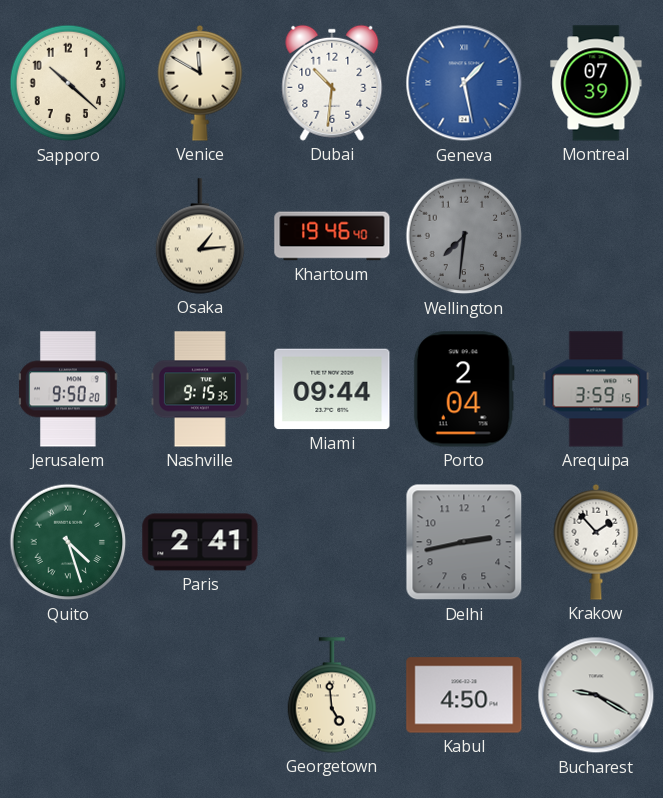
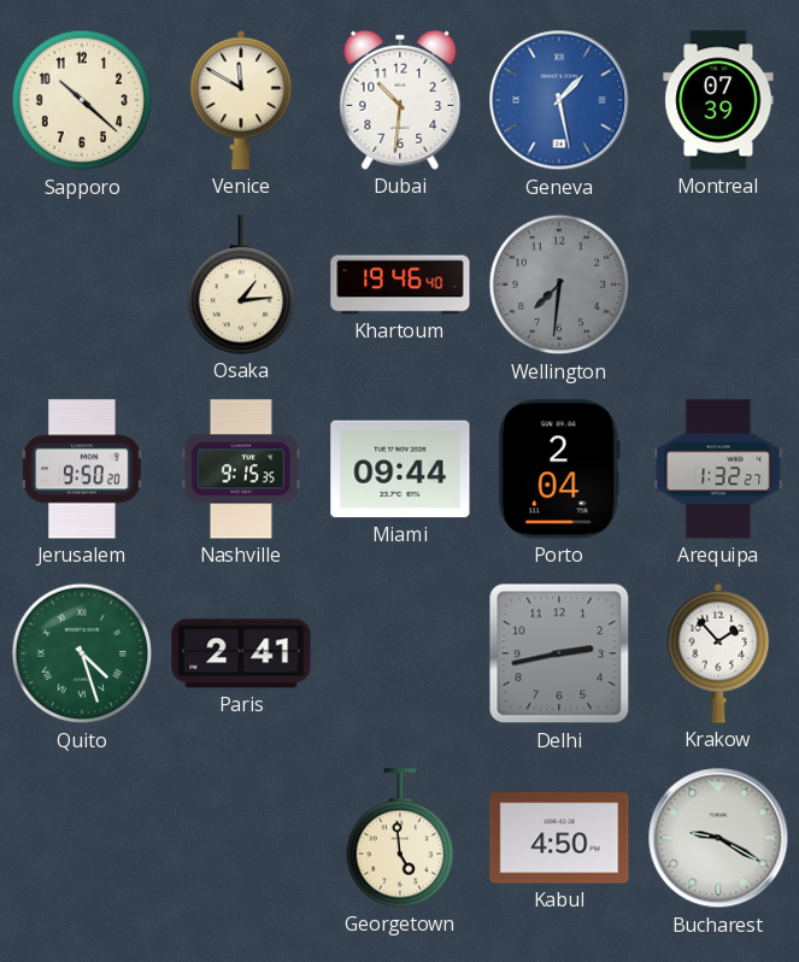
Arequipa: 3:59 -> 1:32 (718, 469)
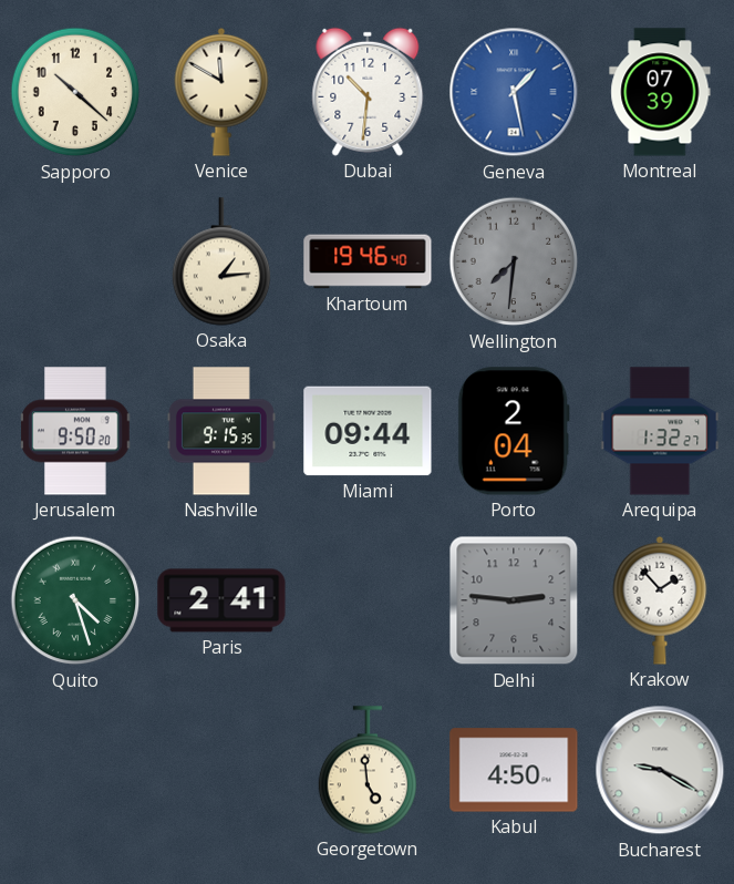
Delhi: 2:43 -> 2:46 (514, 600)
